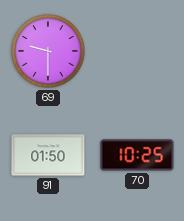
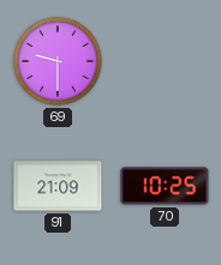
91: 01:50 -> 21:09 (58, 186)
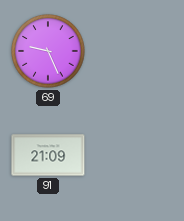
69: 9:30 -> 9:26 (48, 51)
70: 10:25 -> none (165, 186)
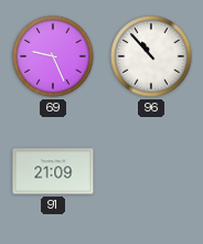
96: none -> 10:53 (151, 56)
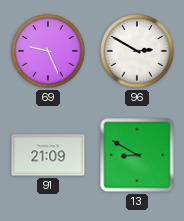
96: 10:53 -> 2:50 (137, 51)
13: none -> 8:50 (137, 155)
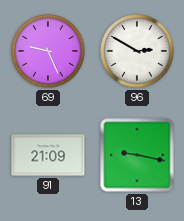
13: 8:50 -> 9:17 (137, 155)
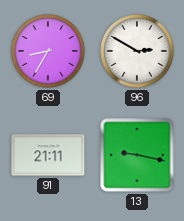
69: 9:26 -> 8:35 (48, 51)
91: 21:09 -> 21:11 (48, 155)
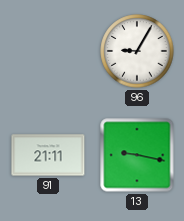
69: 8:35 -> none (48, 51)
96: 2:50 -> 9:05 (137, 51)
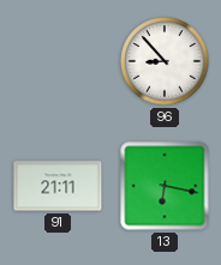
96: 9:05 -> 8:53 (165, 61)
13: 9:17 -> 6:17 (165, 186)
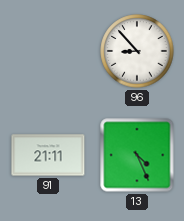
13: 6:17 -> 4:26 (137, 155)
